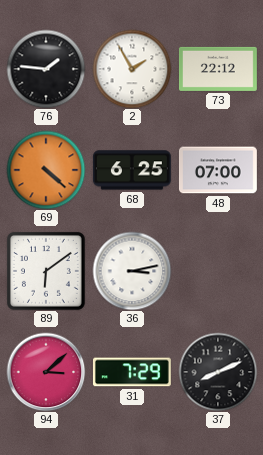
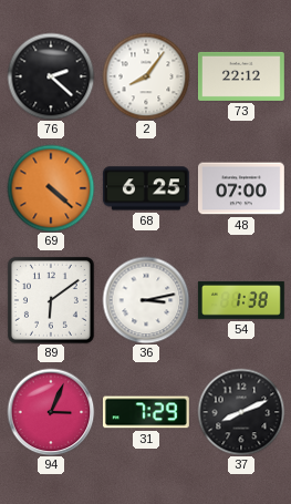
76: 1:46 -> 2:22 (51, 76)
2: 1:55 -> 8:06 (146, 76)
54: none -> 1:38 (241, 300)
94: 3:08 -> 3:04 (51, 412)
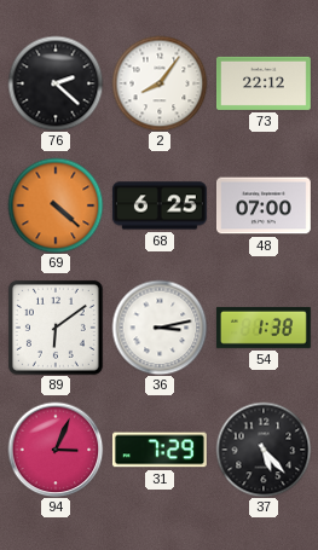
37: 8:11 -> 5:23 (264, 450)
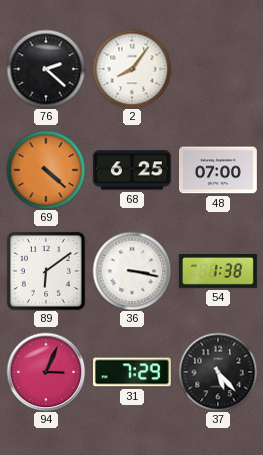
73: 22:12 -> none (264, 83)
36: 3:13 -> 3:17 (132, 271)
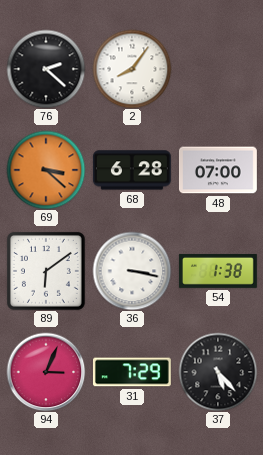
69: 4:22 -> 3:22 (46, 170)
68: 6:25 -> 6:28 (132, 170)
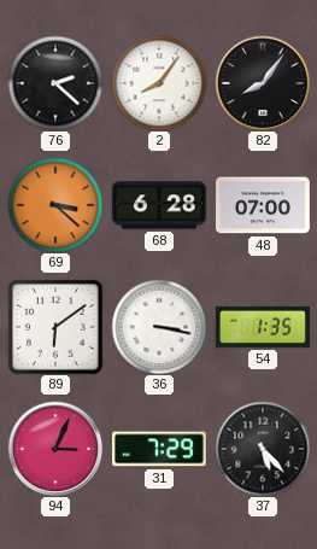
82: none -> 8:06 (263, 83)
54: 1:38 -> 1:35 (263, 327)
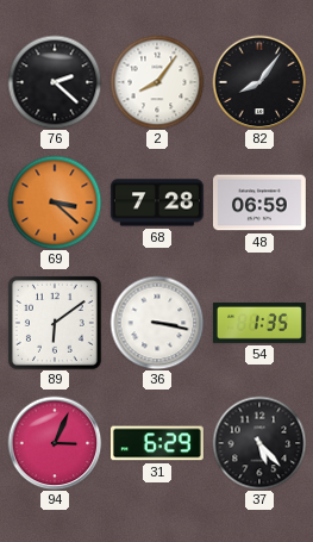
68: 6:28 -> 7:28 (157, 203)
48: 07:00 -> 06:59 (259, 203)
31: 7:29 -> 6:29 (157, 443)
